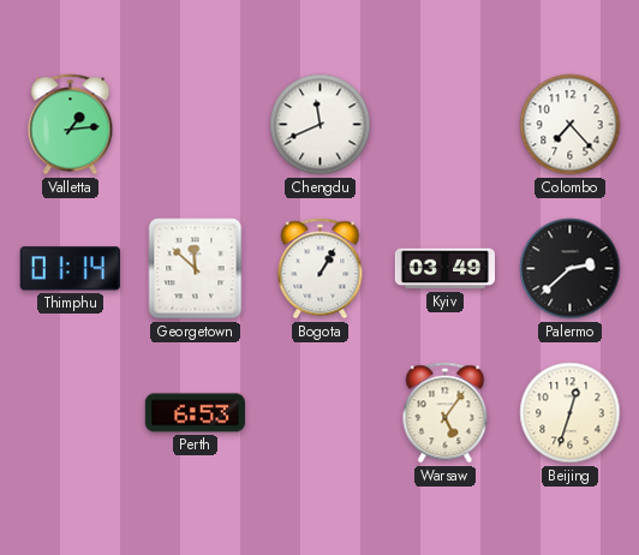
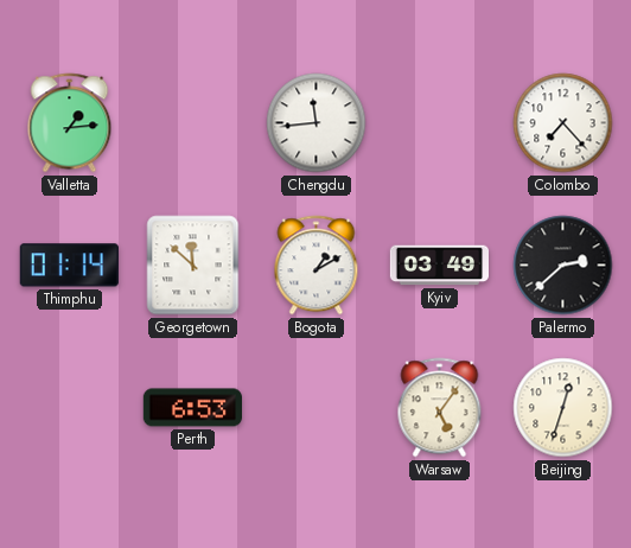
Chengdu: 11:41 -> 11:44 (317, 123)
Bogota: 1:05 -> 1:10 (317, 266)
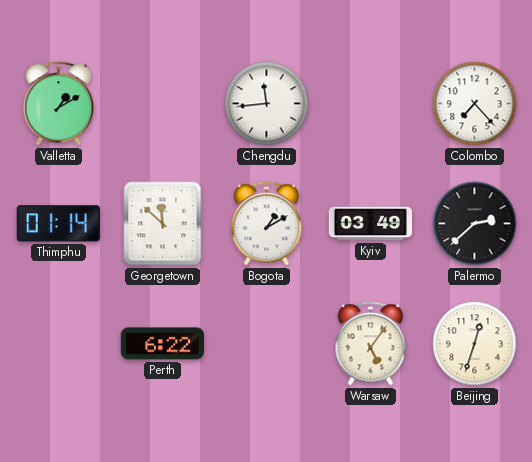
Valletta: 1:14 -> 1:10 (59, 104)
Perth: 6:53 -> 6:22 (162, 344)
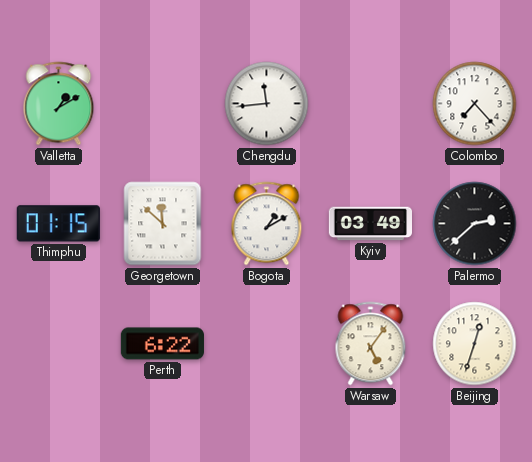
Thimphu: 01:14 -> 01:15 (58, 224)
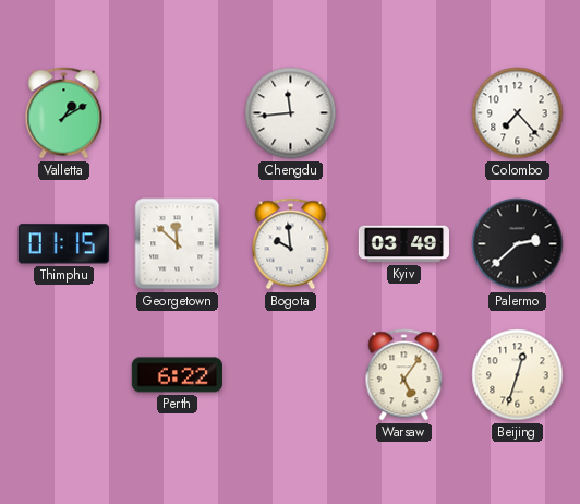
Bogota: 1:10 -> 9:59 (291, 244)
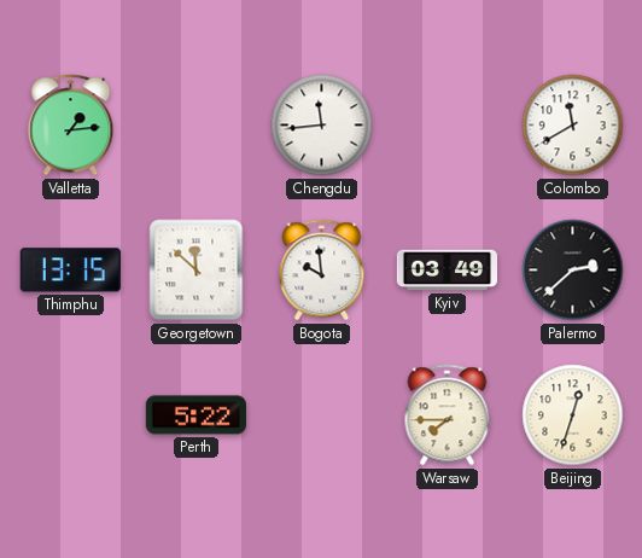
Valletta: 1:10 -> 1:14 (71, 126)
Colombo: 7:23 -> 11:40 (573, 126)
Thimphu: 01:15 -> 13:15 (70, 271)
Perth: 6:22 -> 5:22 (195, 415)
Warsaw: 5:06 -> 7:45 (448, 415)
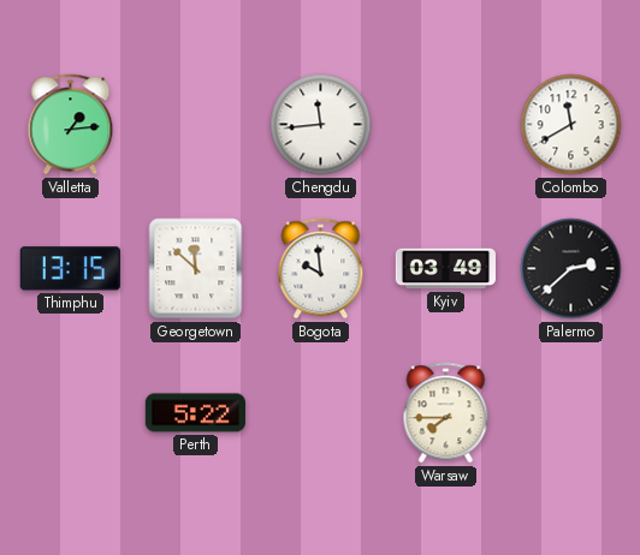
Beijing: 12:33 -> none (573, 415)
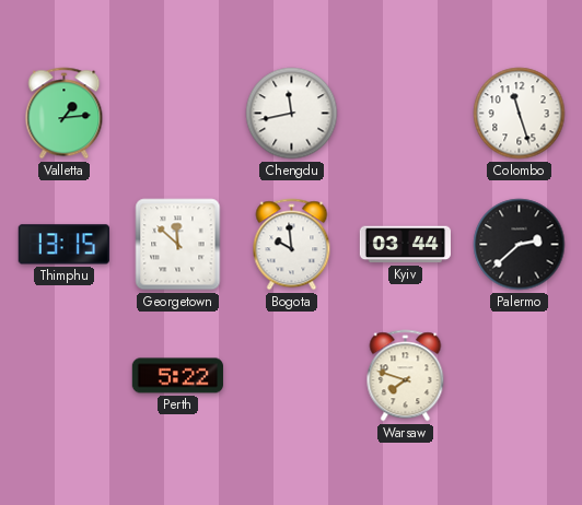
Chengdu: 11:44 -> 11:43 (292, 114)
Colombo: 11:40 -> 11:27 (520, 114)
Kyiv: 03:49 -> 03:44 (405, 245)
Warsaw: 7:45 -> 7:48 (406, 376)
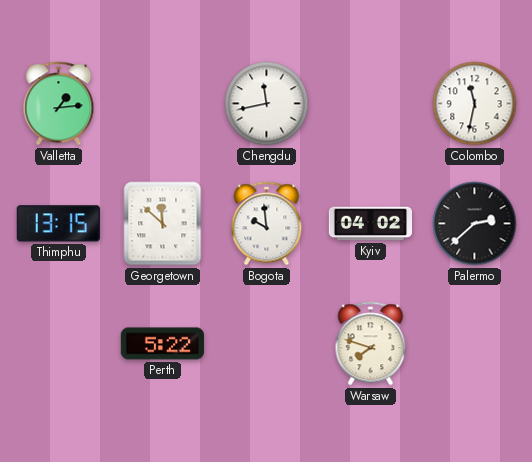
Colombo: 11:27 -> 11:32 (475, 104)
Kyiv: 03:44 -> 04:02 (370, 224)
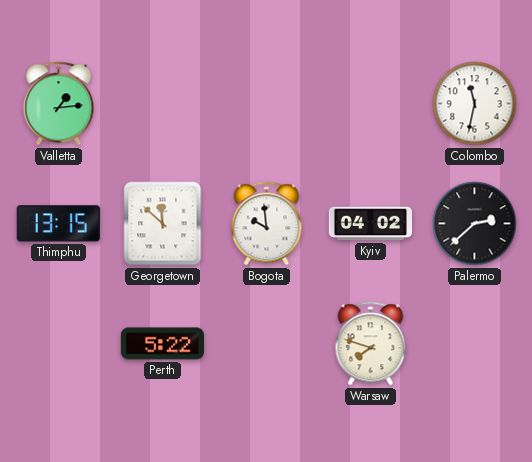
Chengdu: 11:43 -> none (267, 104)
